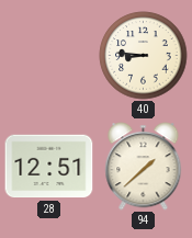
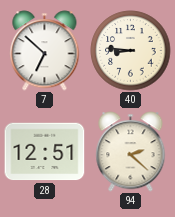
7: none -> 6:52 (45, 51)
94: 1:38 -> 2:22 (131, 152)
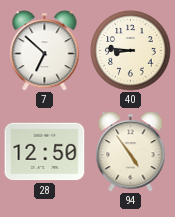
28: 12:51 -> 12:50 (45, 152)
94: 2:22 -> 4:54 (131, 152)
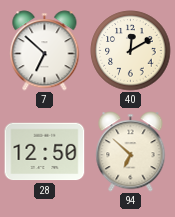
40: 8:46 -> 12:10 (131, 51)
94: 4:54 -> 6:52 (131, 152)
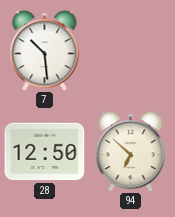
7: 6:52 -> 10:29 (45, 51)
40: 12:10 -> none (131, 51)
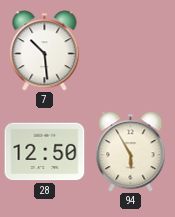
94: 6:52 -> 5:55 (131, 152)
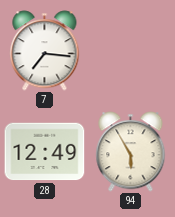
7: 10:29 -> 7:16 (45, 51)
28: 12:50 -> 12:49 (45, 152)
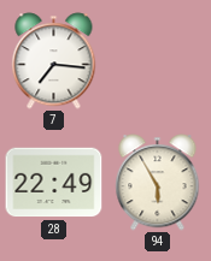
28: 12:49 -> 22:49 (54, 183)
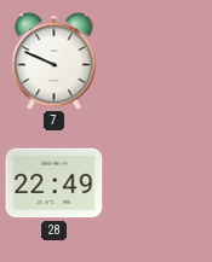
7: 7:16 -> 9:49 (55, 62)
94: 5:55 -> none (158, 183)
